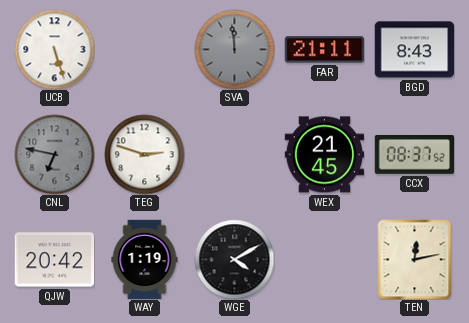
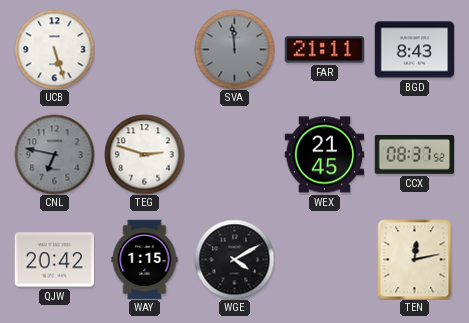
WAY: 1:19 -> 1:15 (145, 259)
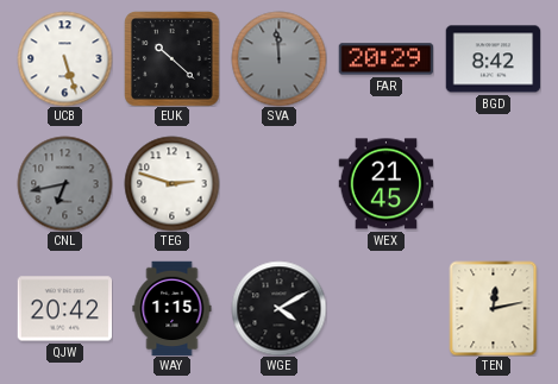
EUK: none -> 10:22 (171, 58)
FAR: 21:11 -> 20:29 (385, 59)
BGD: 8:43 -> 8:42 (493, 59)
CNL: 6:47 -> 6:43 (64, 183)
CCX: 08:37 -> none (414, 154)
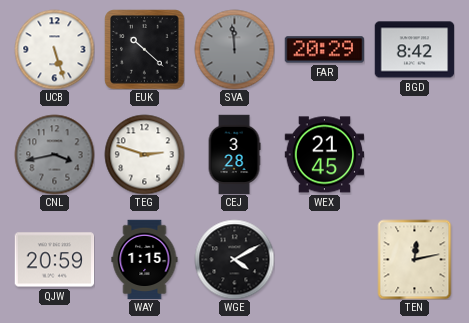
CNL: 6:43 -> 3:43 (54, 154)
CEJ: none -> 3:28 (234, 154)
QJW: 20:42 -> 20:59 (54, 260)
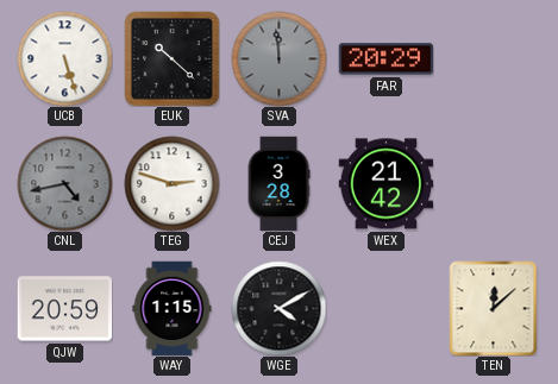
BGD: 8:42 -> none (414, 50)
CNL: 3:43 -> 4:43 (64, 183)
WEX: 21:45 -> 21:42 (385, 184)
TEN: 12:13 -> 12:08 (494, 308)
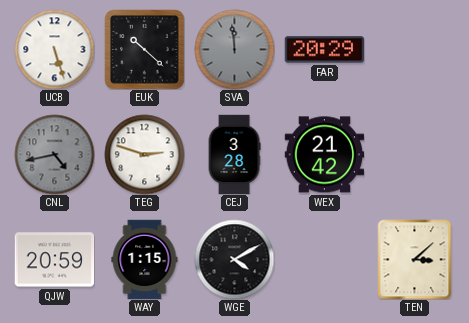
TEN: 12:08 -> 3:08 (415, 259)
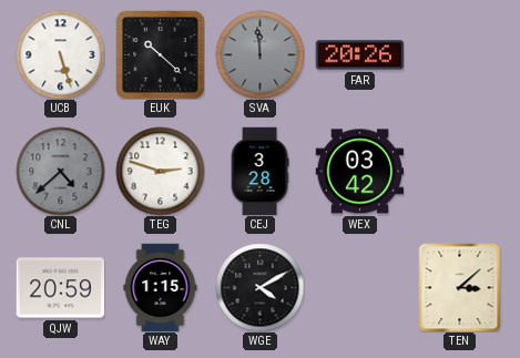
FAR: 20:29 -> 20:26 (359, 55)
CNL: 4:43 -> 4:38 (60, 171)
WEX: 21:42 -> 03:42 (359, 172)
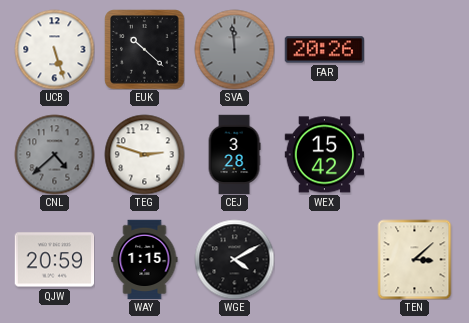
WEX: 03:42 -> 15:42 (324, 155)
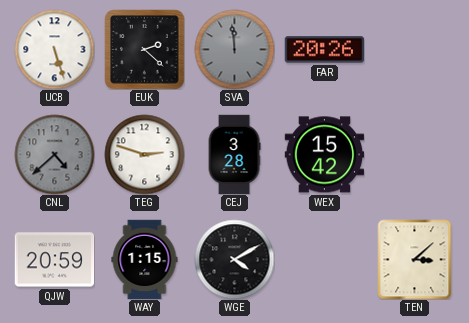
EUK: 10:22 -> 2:22 (144, 49)
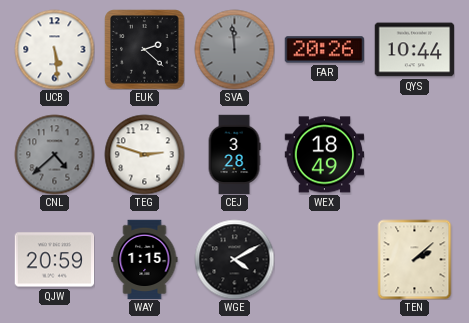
UCB: 5:27 -> 5:29 (54, 49)
QYS: none -> 10:44 (414, 50)
WEX: 15:42 -> 18:49 (324, 155)
TEN: 3:08 -> 2:08 (415, 259)
